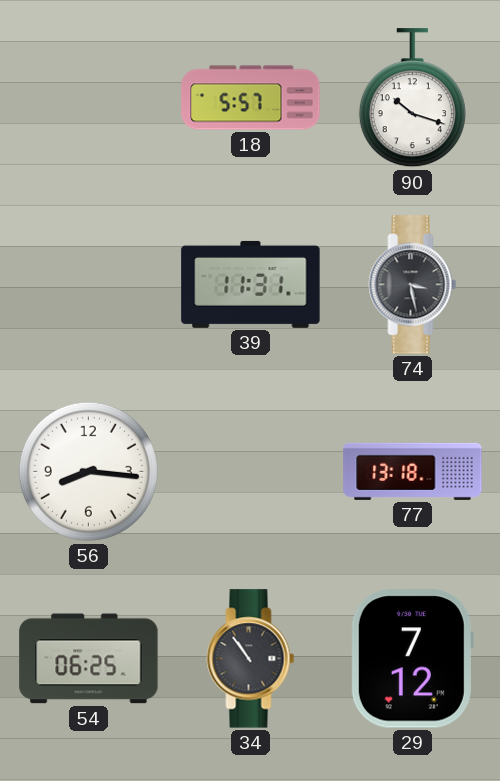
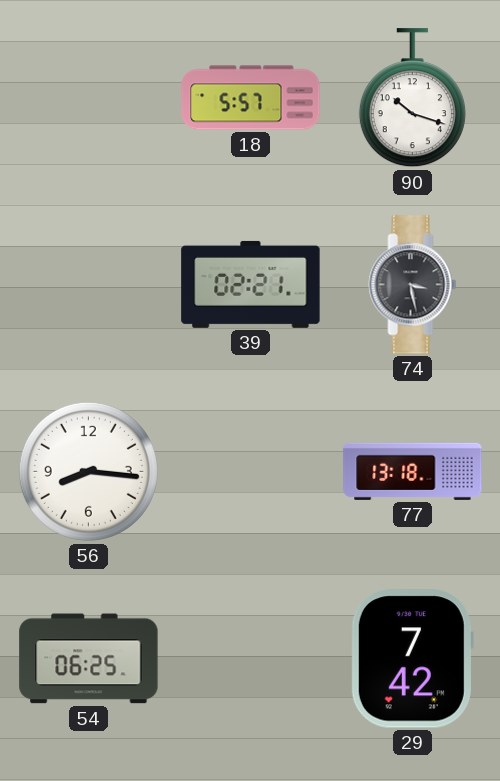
39: 11:31 -> 02:21 (251, 284)
34: 10:54 -> none (251, 659)
29: 7:12 -> 7:42 (412, 659)
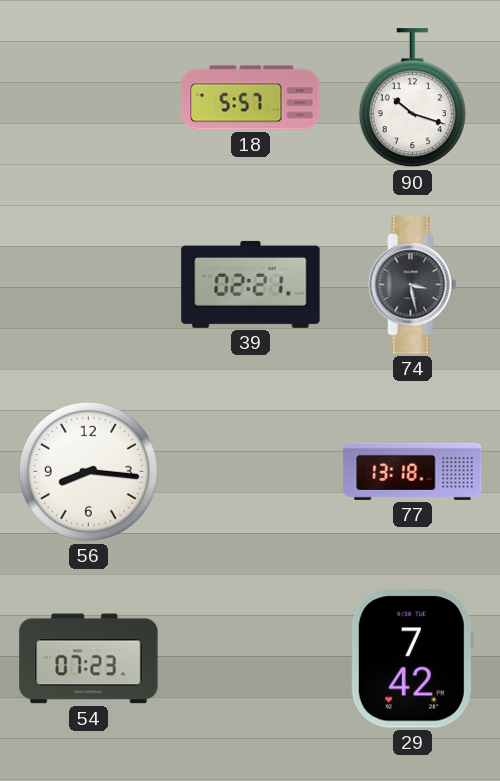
54: 06:25 -> 07:23 (89, 659)
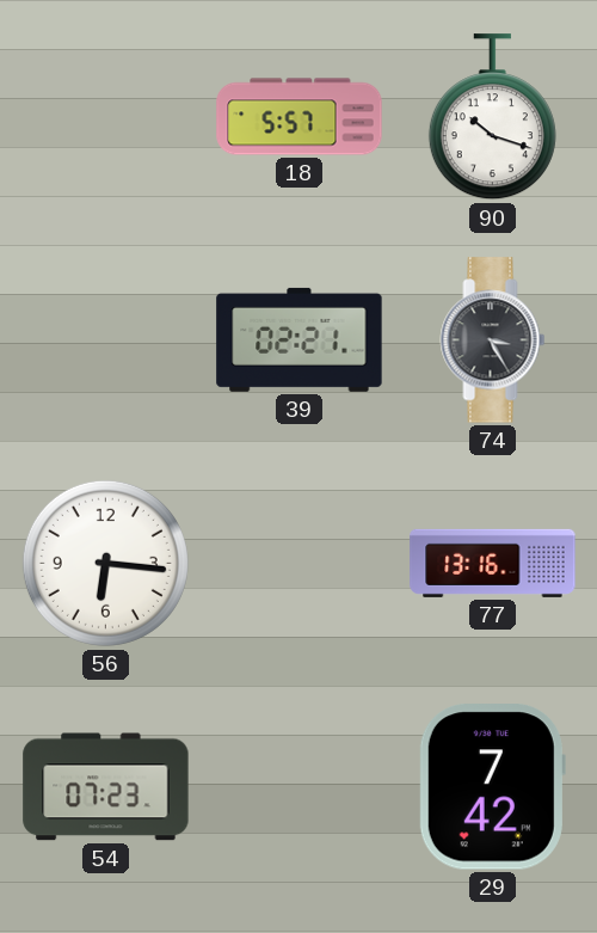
74: 3:28 -> 3:25 (493, 340)
56: 8:16 -> 6:16 (105, 563)
77: 13:18 -> 13:16 (493, 563)
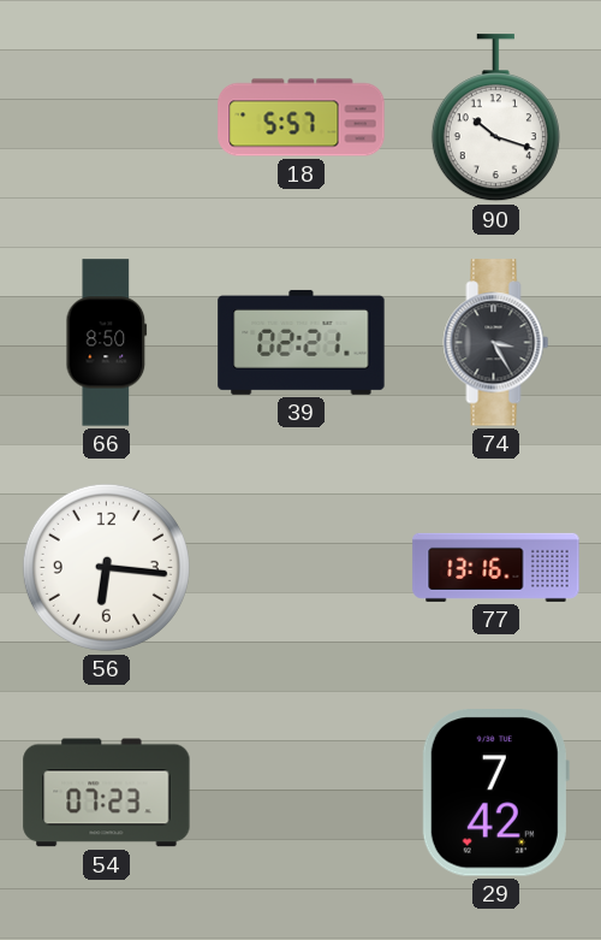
66: none -> 8:50 (107, 343)
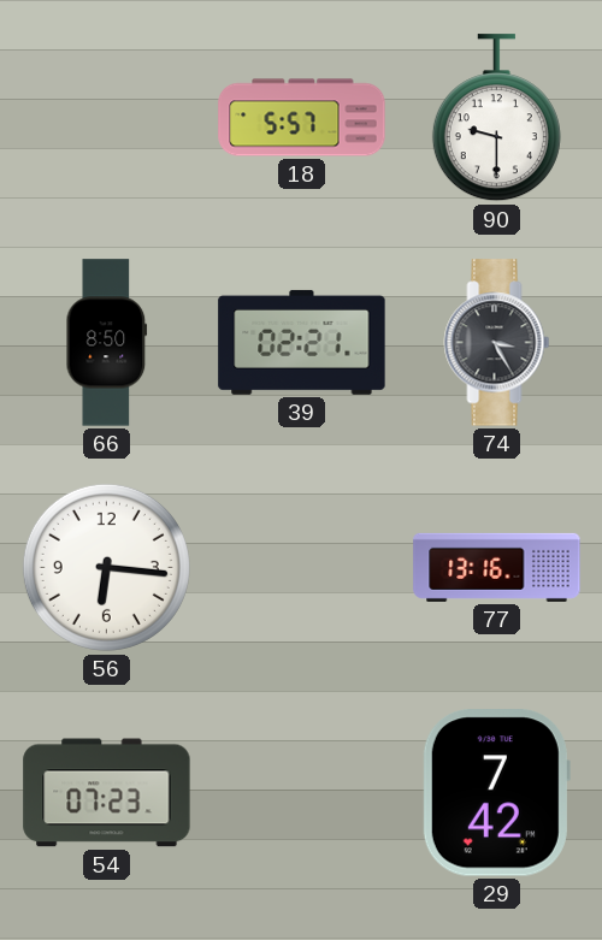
90: 10:18 -> 9:30 (496, 118)
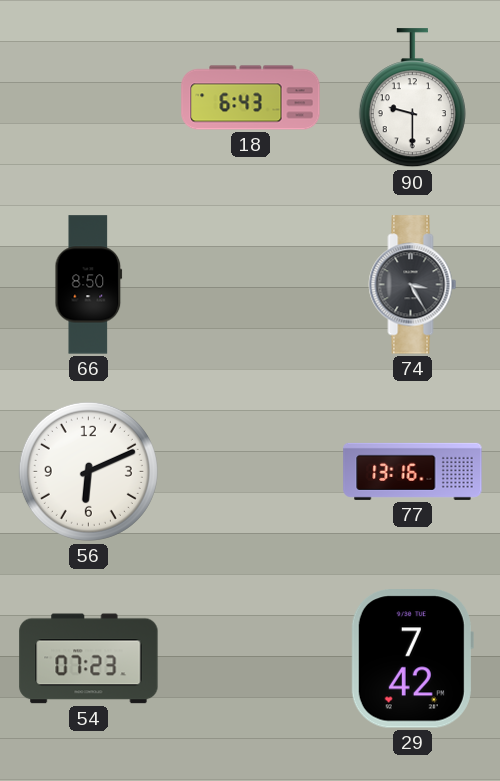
18: 5:57 -> 6:43 (251, 98)
39: 02:21 -> none (302, 342)
56: 6:16 -> 6:11 (88, 471)
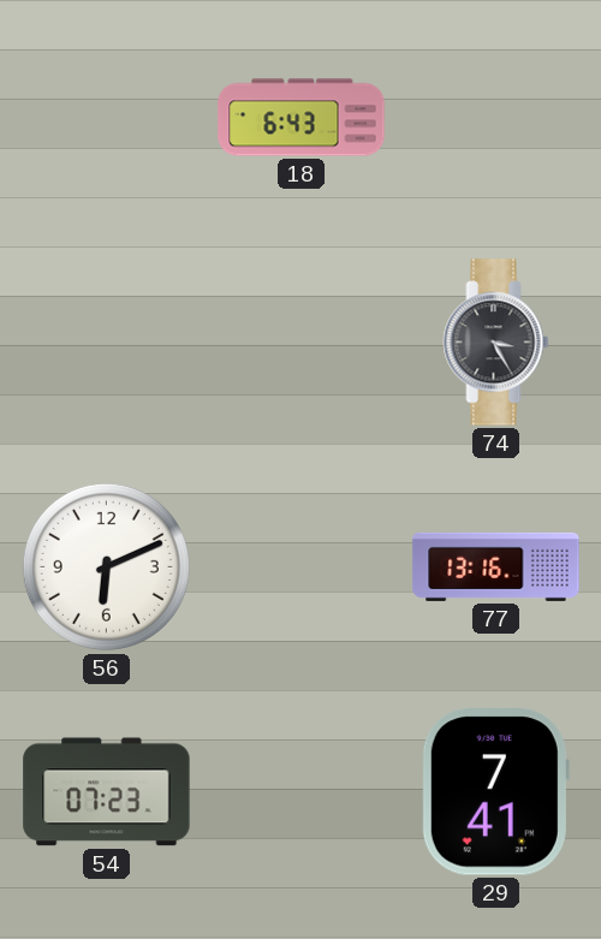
90: 9:30 -> none (412, 98)
66: 8:50 -> none (89, 285)
29: 7:42 -> 7:41 (495, 792)
